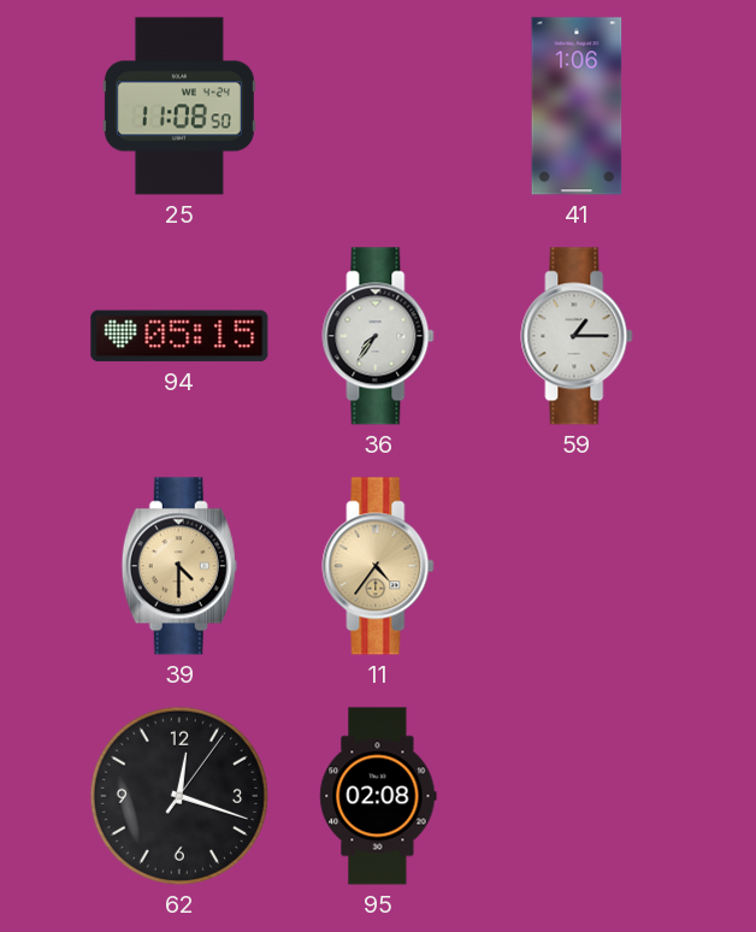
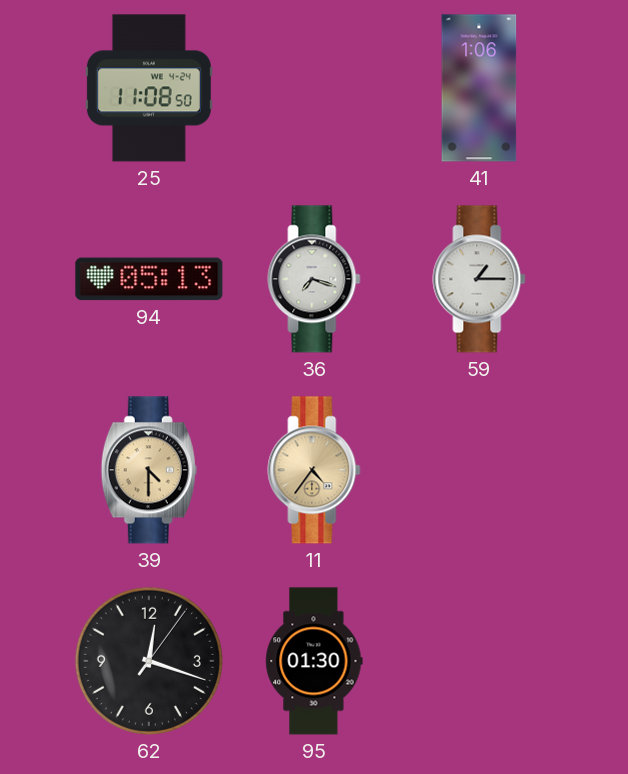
94: 05:15 -> 05:13 (149, 279)
36: 7:36 -> 7:18 (314, 279)
95: 02:08 -> 01:30 (314, 661)
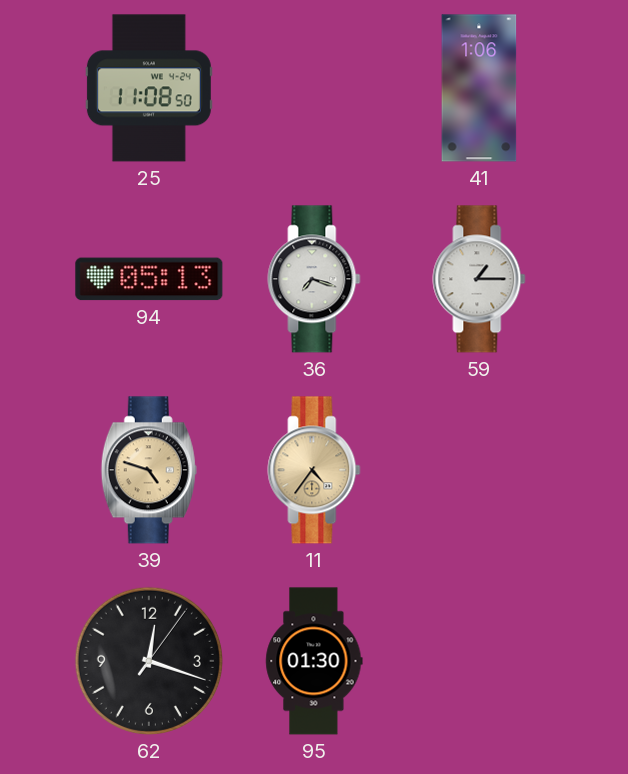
39: 4:30 -> 4:48 (149, 470)
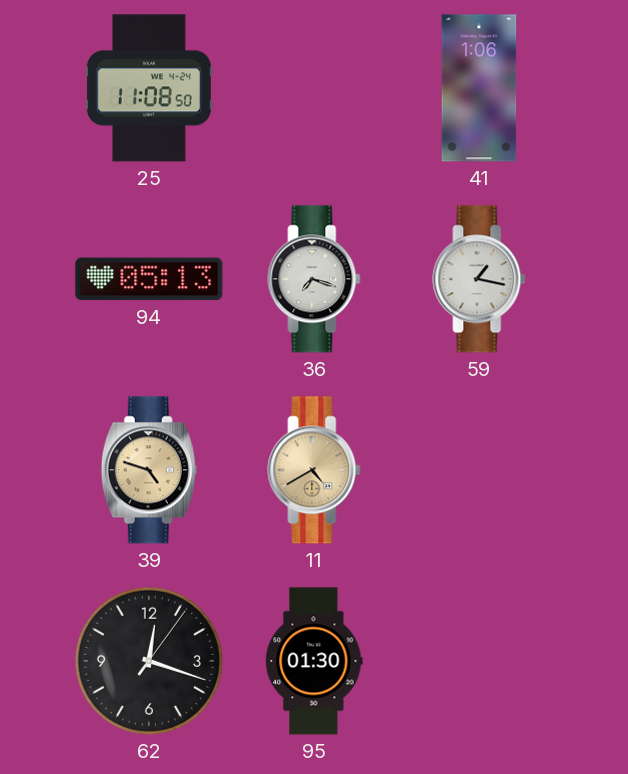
59: 1:15 -> 1:17 (479, 279)
11: 4:36 -> 4:40 (314, 470)
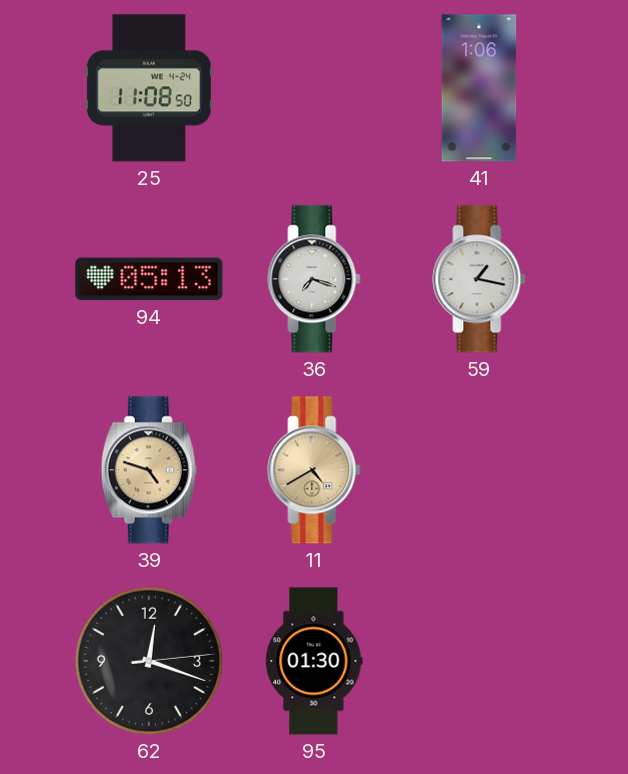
62: 12:18:06 -> 12:18:14 (149, 661)
